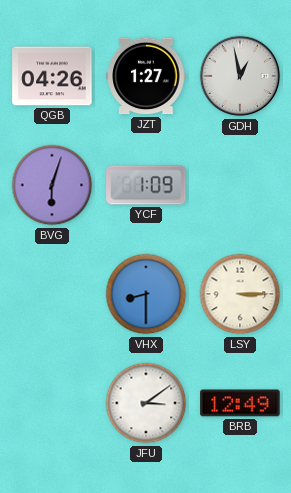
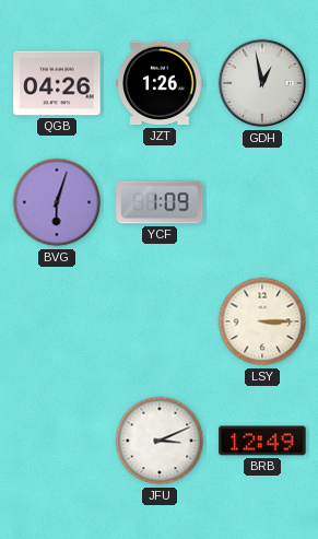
JZT: 1:27 -> 1:26 (160, 83)
VHX: 8:30 -> none (146, 294)
JFU: 3:09 -> 3:11 (160, 441)
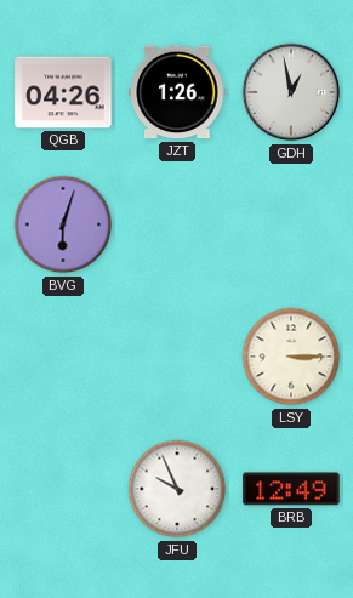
YCF: 1:09 -> none (160, 202)
JFU: 3:11 -> 9:56 (177, 489)
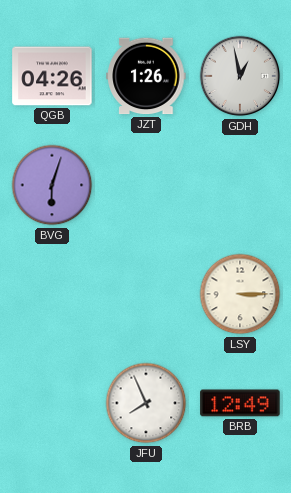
JFU: 9:56 -> 7:56 (146, 403)
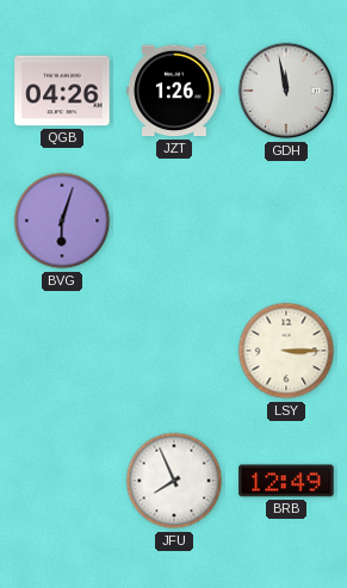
GDH: 12:58 -> 11:58 (286, 91)
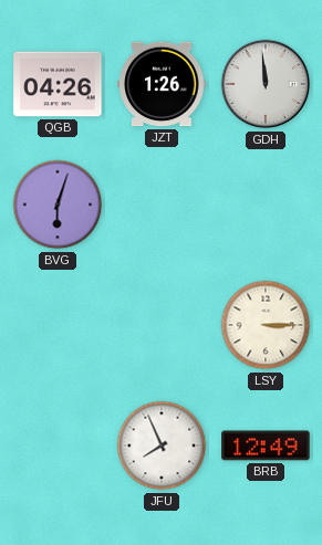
GDH: 11:58 -> 11:59 (266, 84)
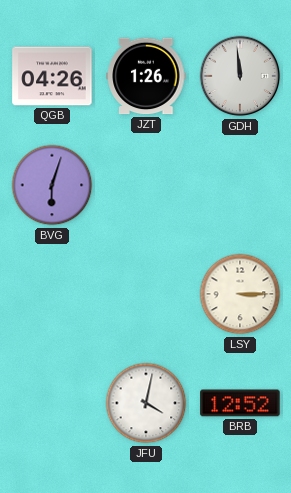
JFU: 7:56 -> 4:02 (146, 403)
BRB: 12:49 -> 12:52 (240, 403)
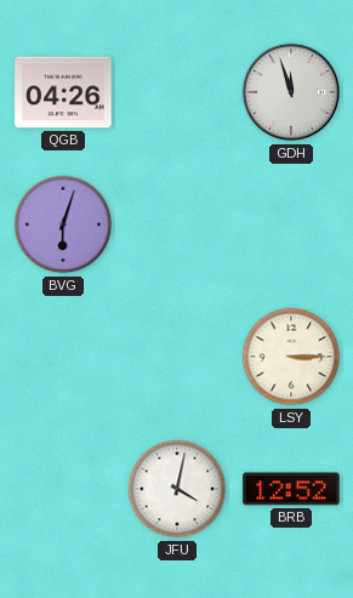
JZT: 1:26 -> none (146, 76)
GDH: 11:59 -> 11:57 (291, 92)
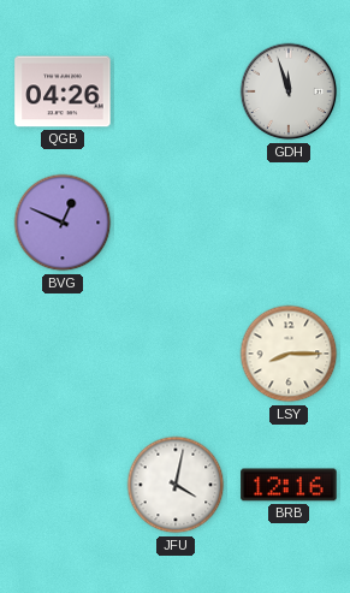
BVG: 6:03 -> 12:49 (63, 223)
LSY: 3:15 -> 8:15 (289, 354)
BRB: 12:52 -> 12:16 (289, 485)
